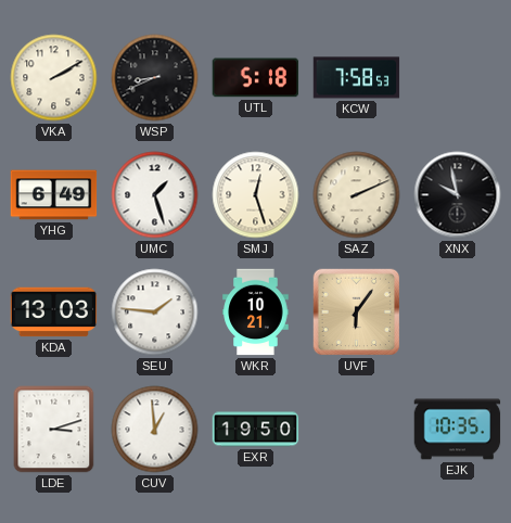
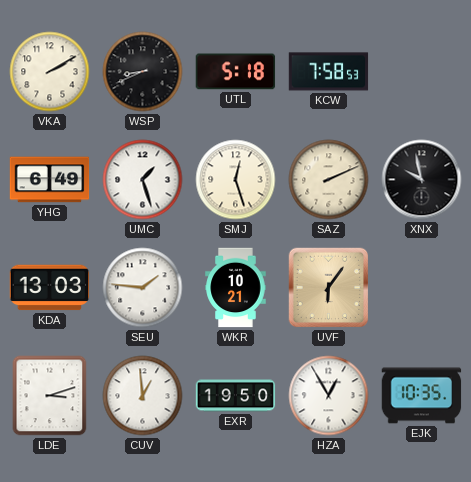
HZA: none -> 12:55 (329, 396)
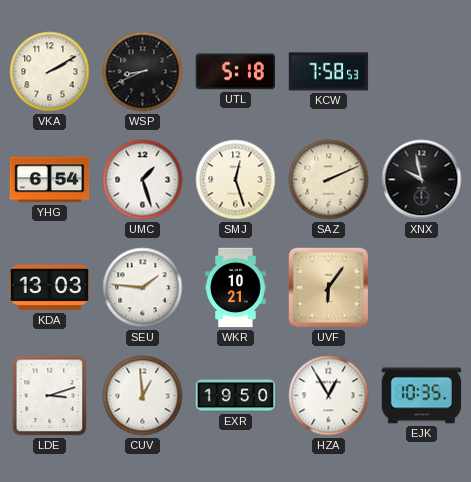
YHG: 6:49 -> 6:54 (50, 180)
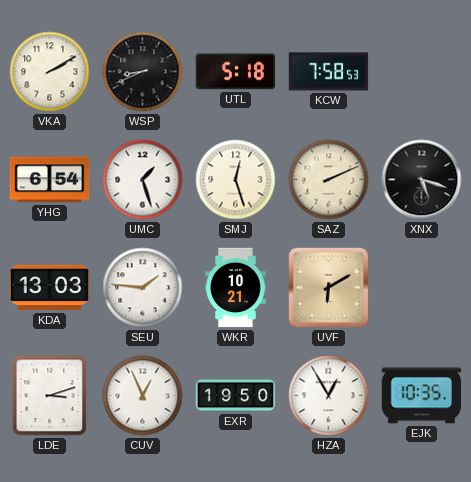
XNX: 9:58 -> 5:18 (422, 180)
UVF: 6:06 -> 6:10 (329, 288)
CUV: 12:59 -> 12:56 (143, 396)
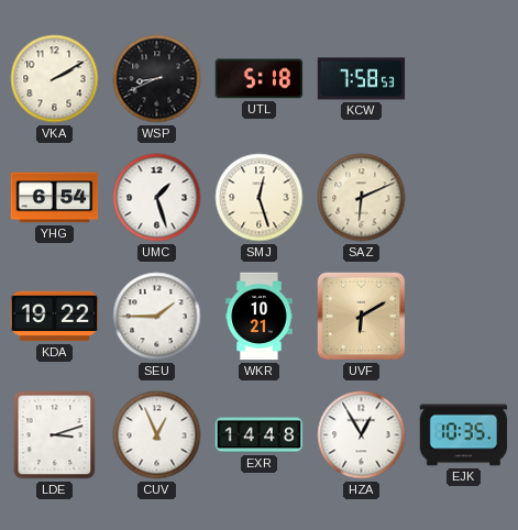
SAZ: 2:11 -> 6:11 (362, 198)
XNX: 5:18 -> none (422, 180)
KDA: 13:03 -> 19:22 (55, 317)
SEU: 1:46 -> 1:45 (157, 317)
EXR: 19:50 -> 14:48 (260, 435)
